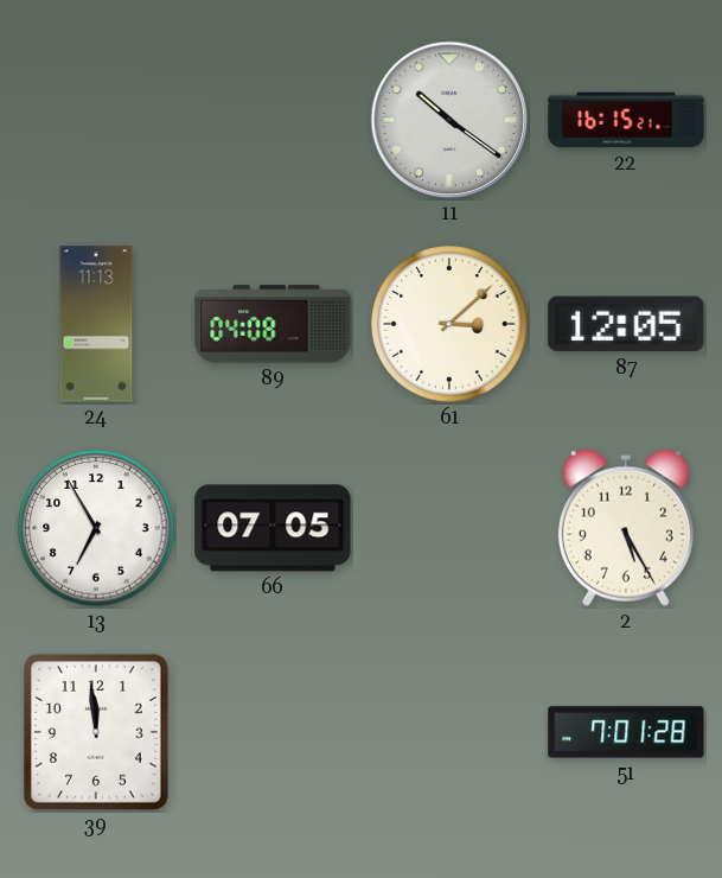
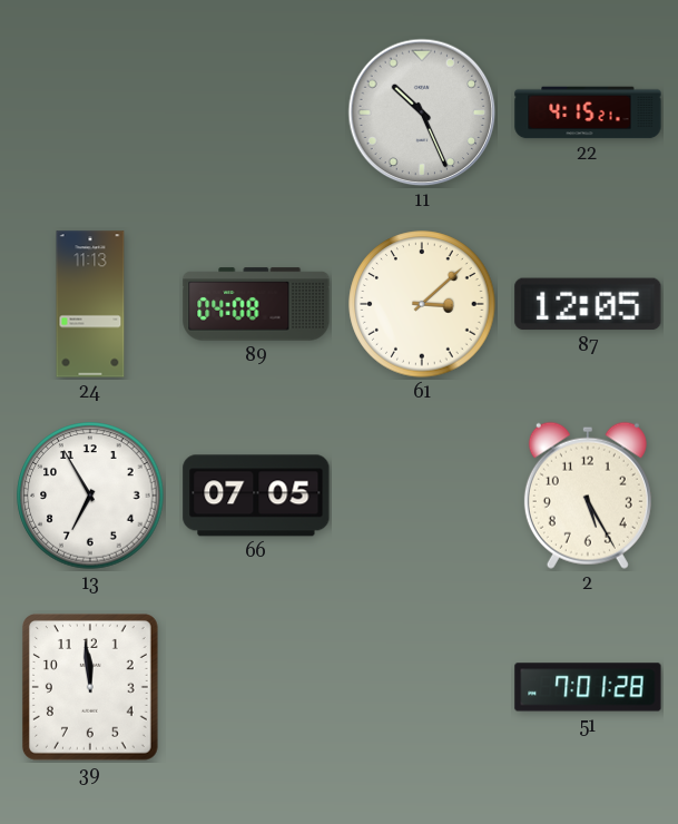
11: 10:21 -> 10:26 (422, 112)
22: 16:15 -> 4:15 (588, 112)
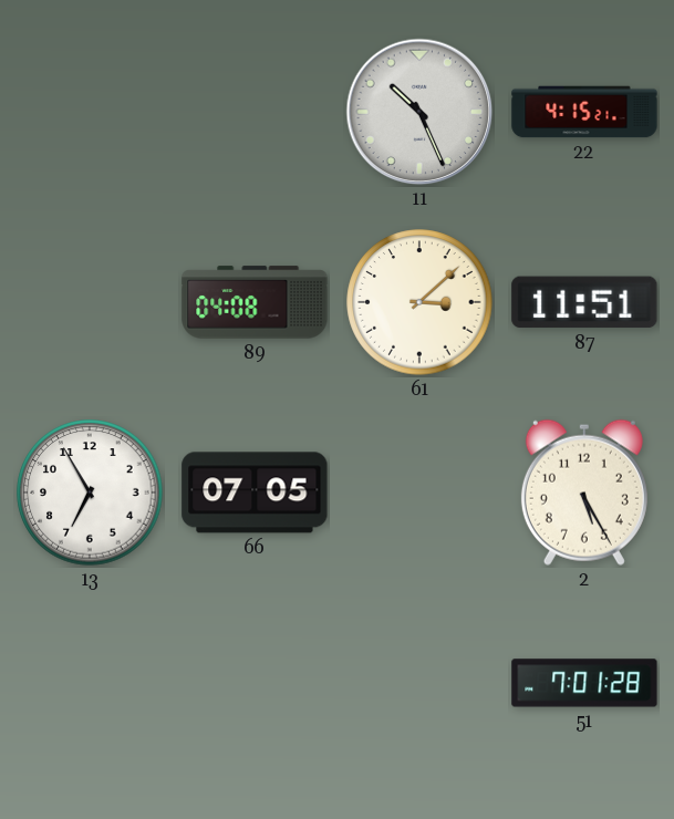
24: 11:13 -> none (90, 304)
87: 12:05 -> 11:51 (584, 302)
39: 11:59 -> none (90, 687)
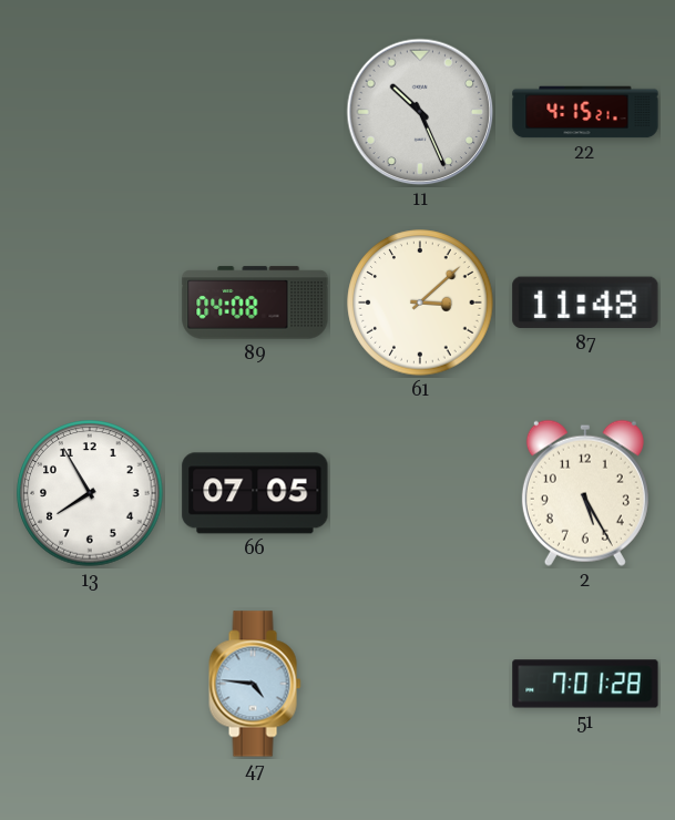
87: 11:51 -> 11:48 (585, 303)
13: 6:55 -> 7:55 (90, 493)
47: none -> 4:46 (255, 684)
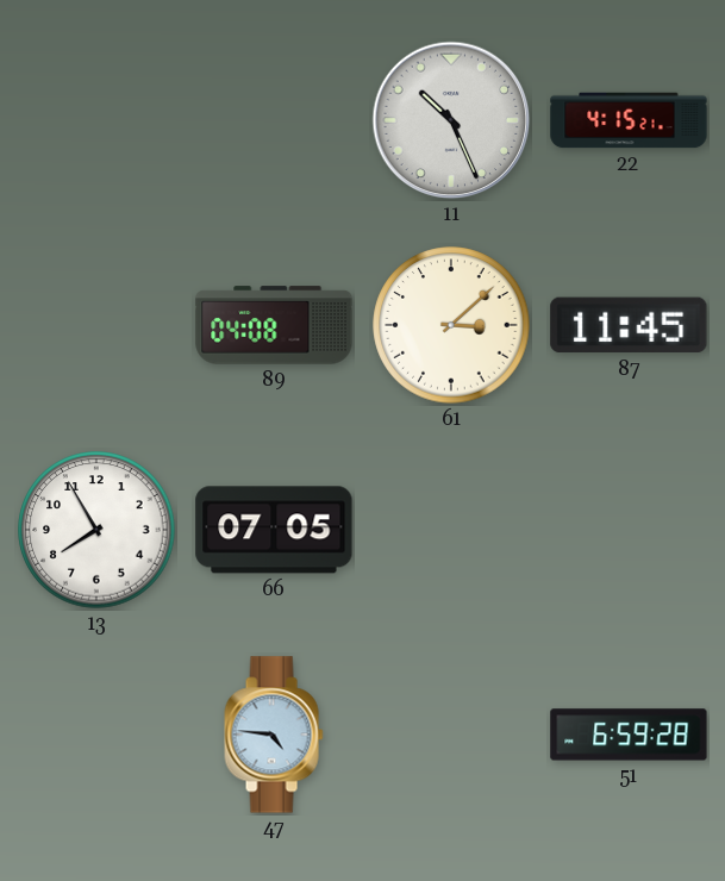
87: 11:48 -> 11:45 (629, 325)
2: 5:25 -> none (585, 493)
51: 7:01 -> 6:59 (629, 735)
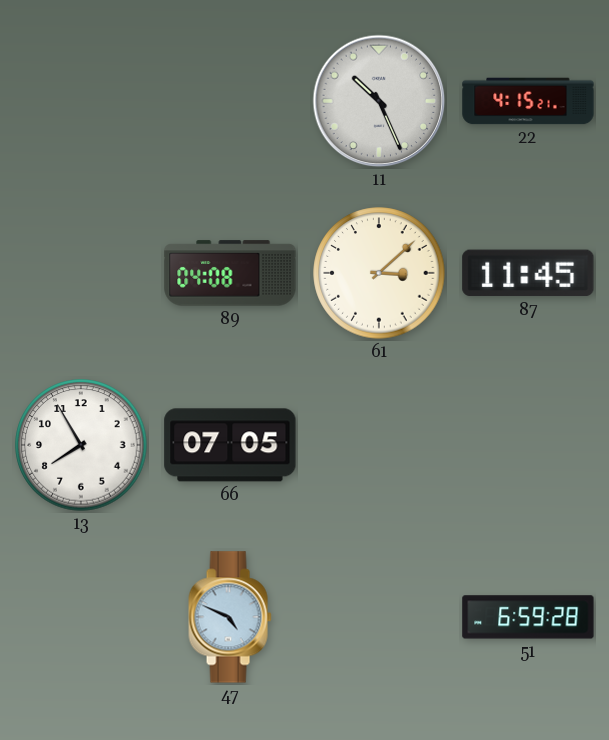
47: 4:46 -> 4:49 (230, 617)
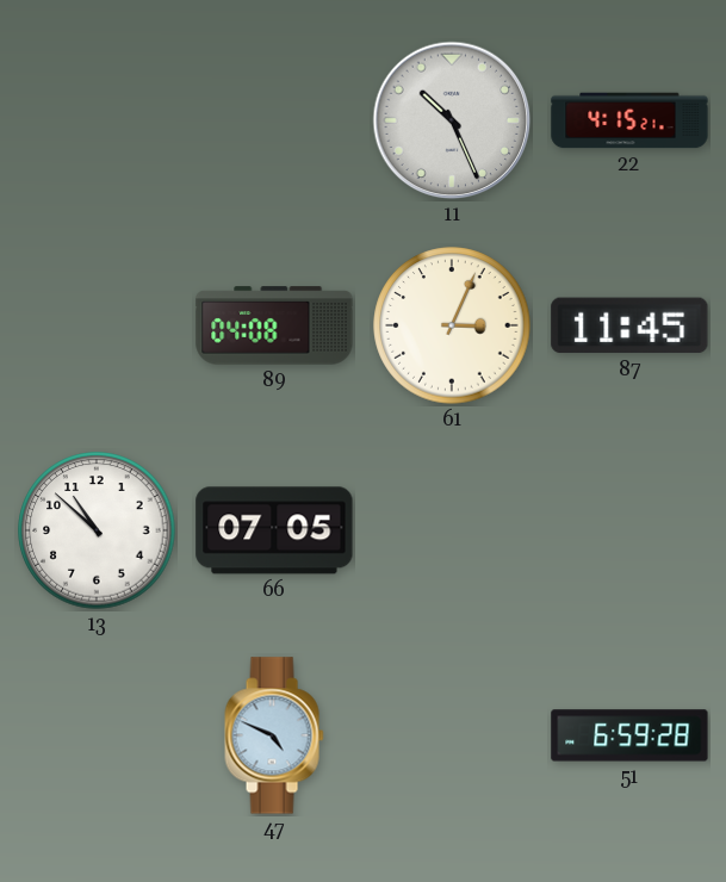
61: 3:08 -> 3:04 (452, 325)
13: 7:55 -> 10:52 (97, 530)
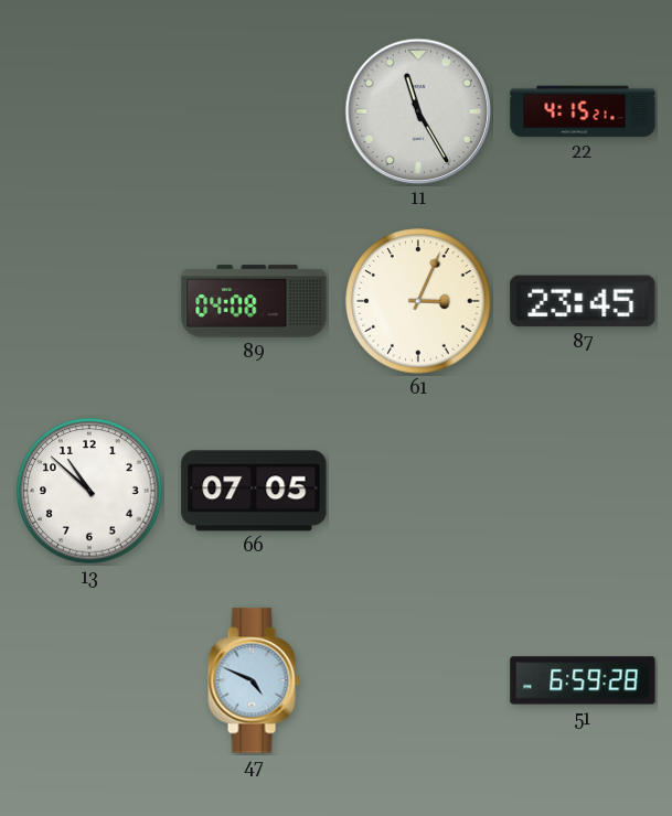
11: 10:26 -> 11:25 (418, 111)
87: 11:45 -> 23:45 (583, 301)
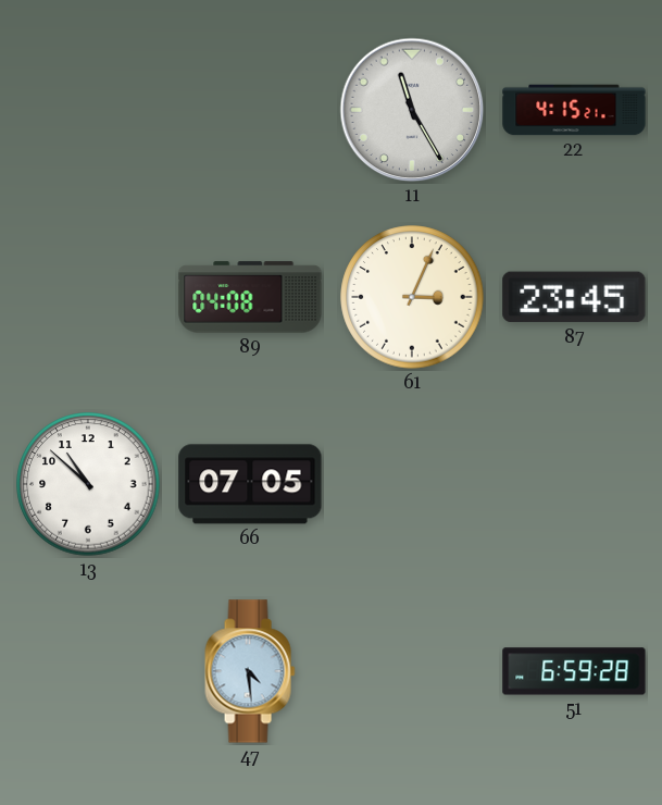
47: 4:49 -> 4:29 (250, 671)
